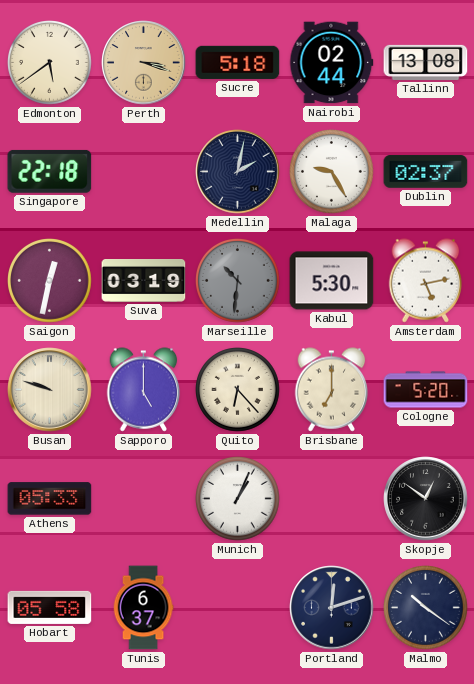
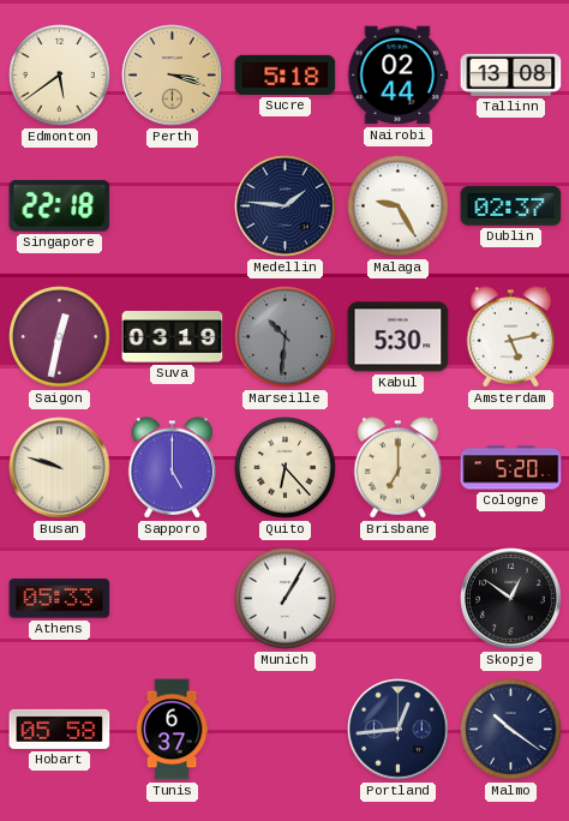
Medellin: 2:02 -> 1:46 (286, 206)
Munich: 1:04 -> 1:05 (286, 599)
Portland: 12:12 -> 12:44 (399, 730)
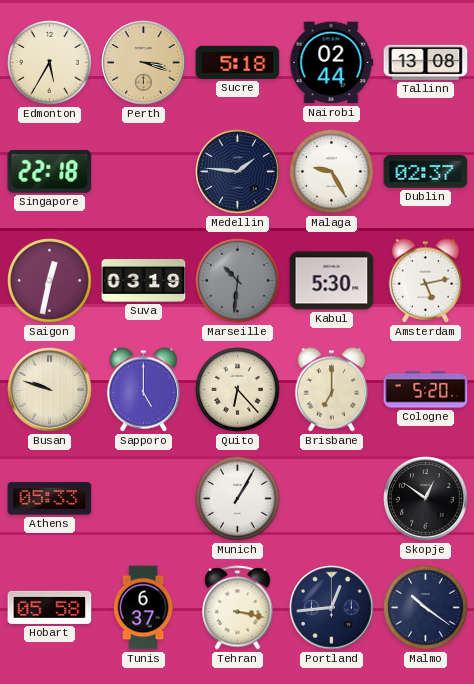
Edmonton: 5:39 -> 5:35 (50, 63)
Tehran: none -> 3:17 (238, 608)
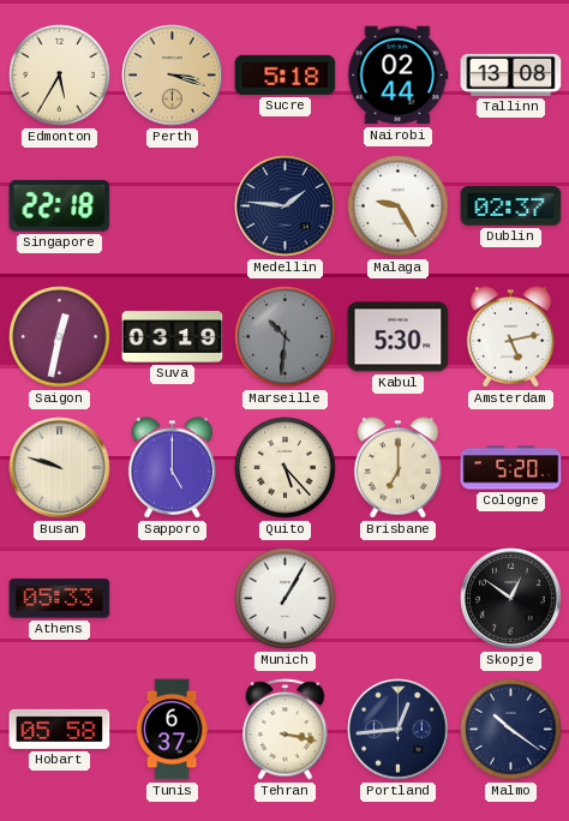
Quito: 6:23 -> 5:23 (286, 468)
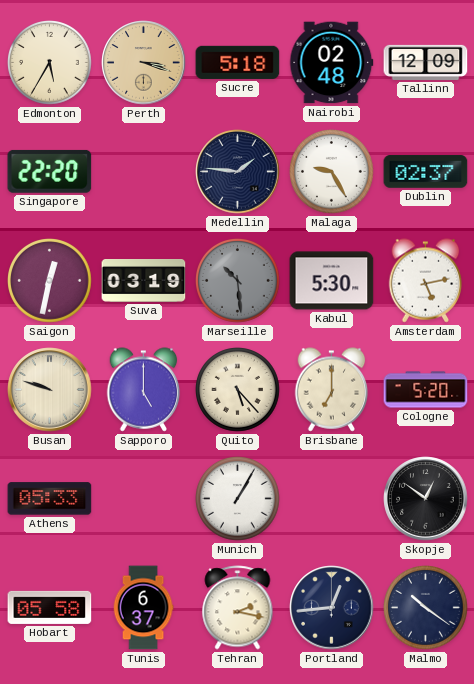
Nairobi: 02:44 -> 02:48 (332, 63)
Tallinn: 13:08 -> 12:09 (426, 62)
Singapore: 22:18 -> 22:20 (50, 171)
Marseille: 10:31 -> 10:29 (238, 281)
Tehran: 3:17 -> 2:17 (238, 608)
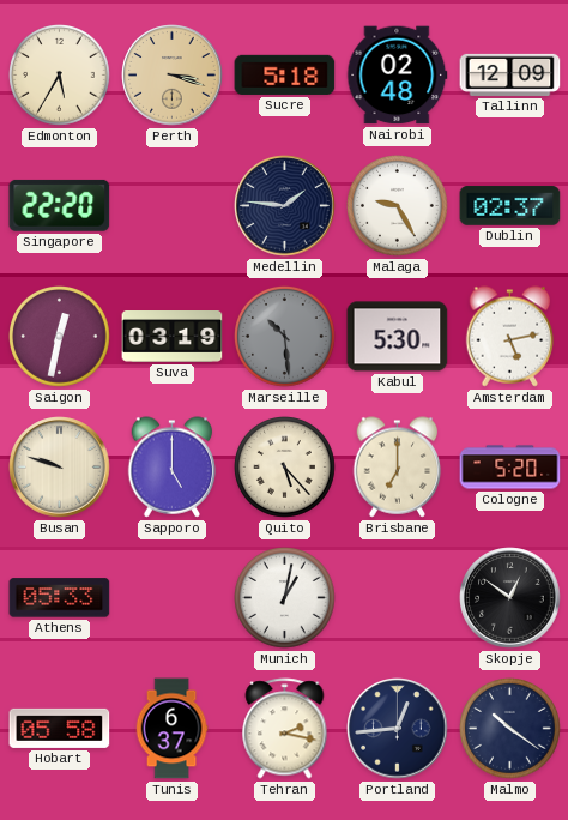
Munich: 1:05 -> 1:02 (285, 598)
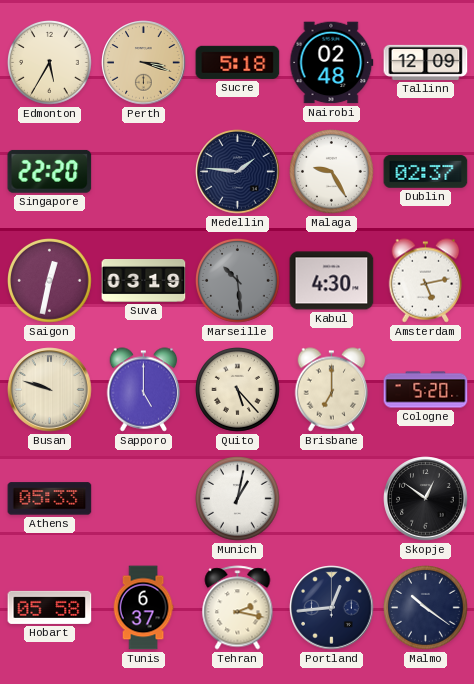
Kabul: 5:30 -> 4:30 (332, 281)
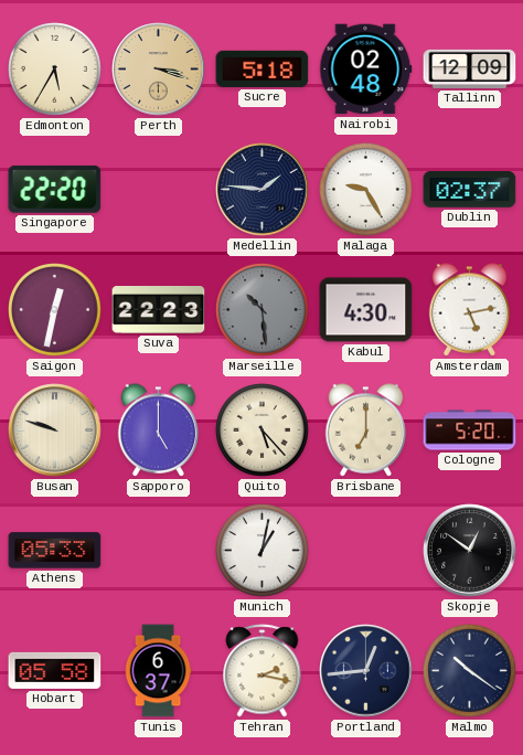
Suva: 03:19 -> 22:23 (159, 310)
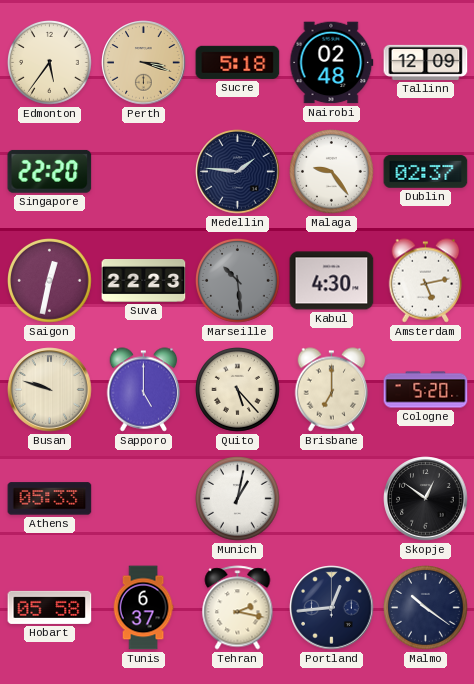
Edmonton: 5:35 -> 5:36 (50, 63)
Malaga: 9:25 -> 9:24 (332, 172)
